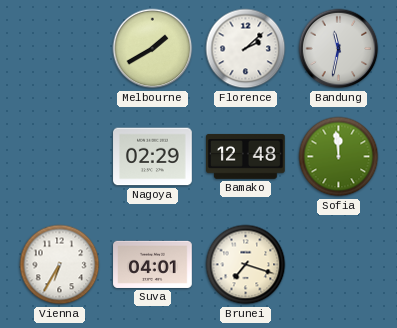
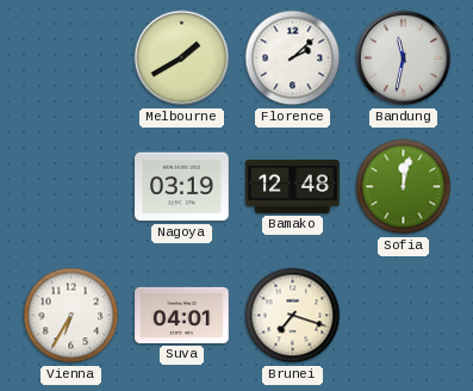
Nagoya: 02:29 -> 03:19 (182, 187)
Sofia: 11:59 -> 12:02 (404, 187)
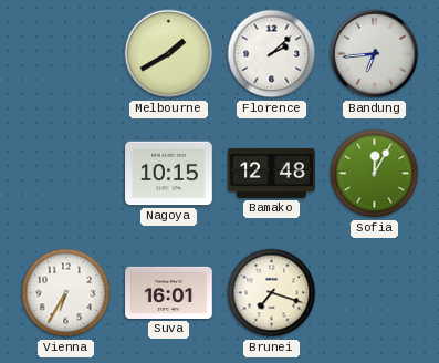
Bandung: 11:32 -> 6:44 (375, 54)
Nagoya: 03:19 -> 10:15 (169, 174)
Sofia: 12:02 -> 12:05 (375, 174)
Suva: 04:01 -> 16:01 (169, 292)
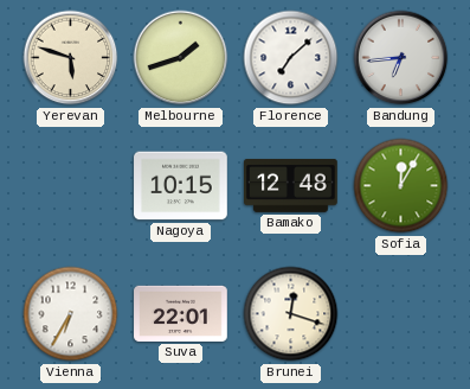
Yerevan: none -> 5:48 (71, 58)
Melbourne: 1:40 -> 1:42 (181, 58)
Florence: 2:08 -> 7:08 (291, 58)
Suva: 16:01 -> 22:01 (181, 313)
Brunei: 7:18 -> 12:18 (291, 314)
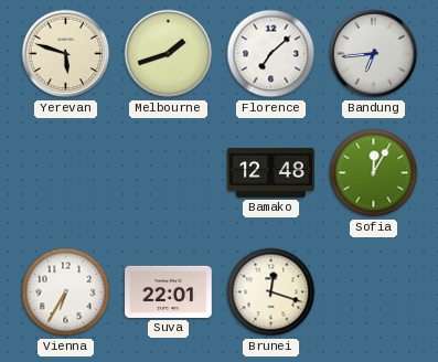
Nagoya: 10:15 -> none (181, 186)
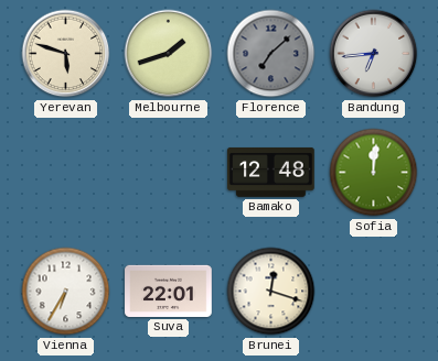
Florence dial: white -> grey (271, 54)
Sofia: 12:05 -> 12:01 (374, 173)
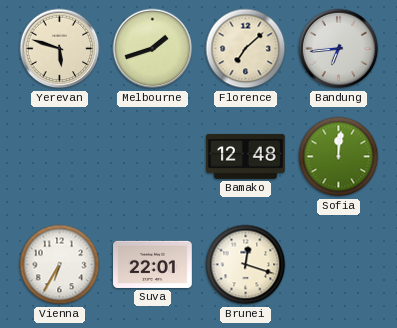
Florence dial: grey -> cream (246, 49)
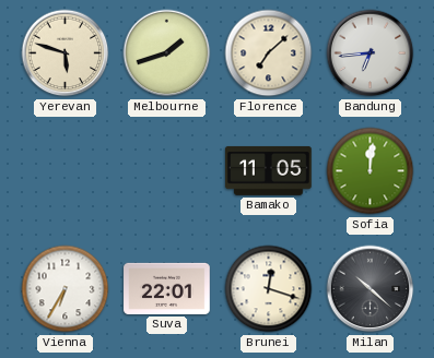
Bamako: 12:48 -> 11:05 (269, 170)
Milan: none -> 10:22 (371, 289)
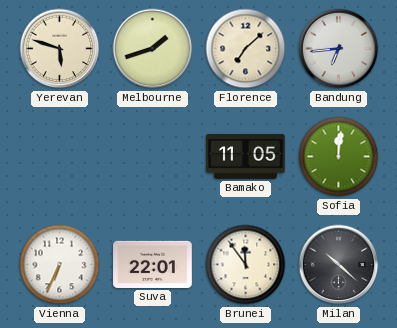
Vienna: 6:35 -> 6:34 (60, 265)
Brunei: 12:18 -> 11:54 (246, 265)
